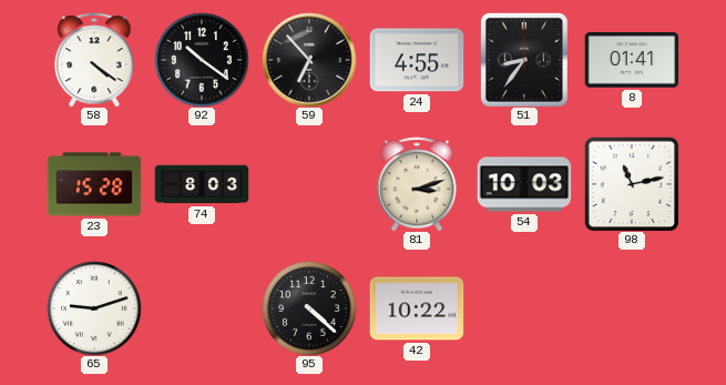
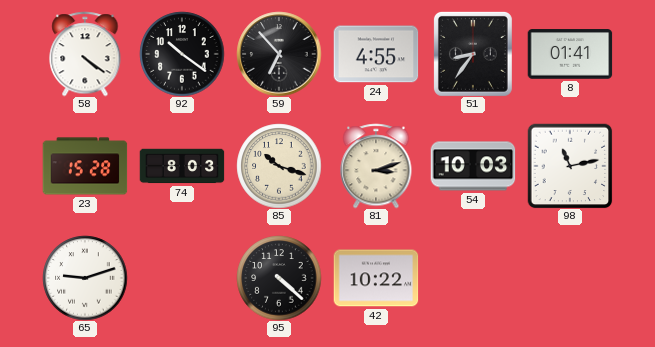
85: none -> 10:18 (279, 166)
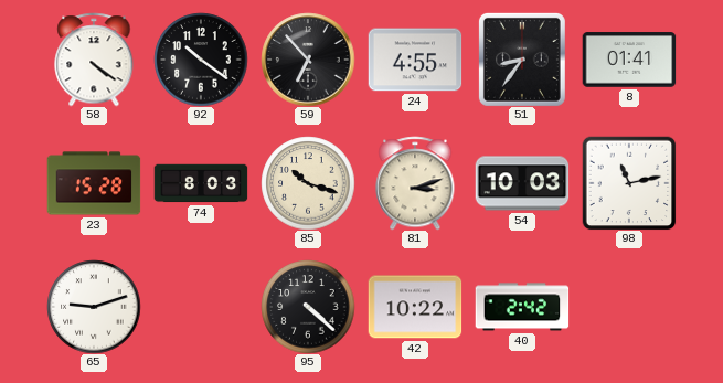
40: none -> 2:42 (522, 307)
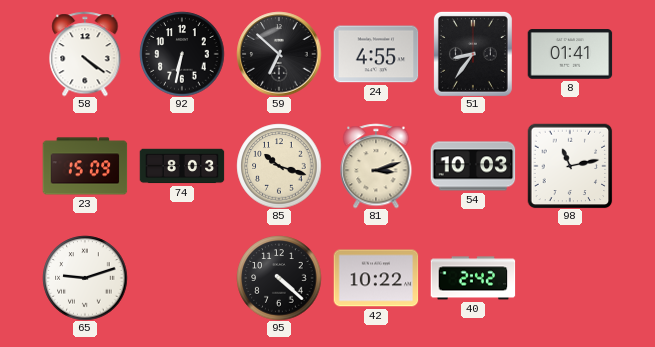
92: 10:21 -> 6:32 (182, 54)
59: 6:53 -> 6:52 (279, 54)
23: 15:28 -> 15:09 (85, 166)
